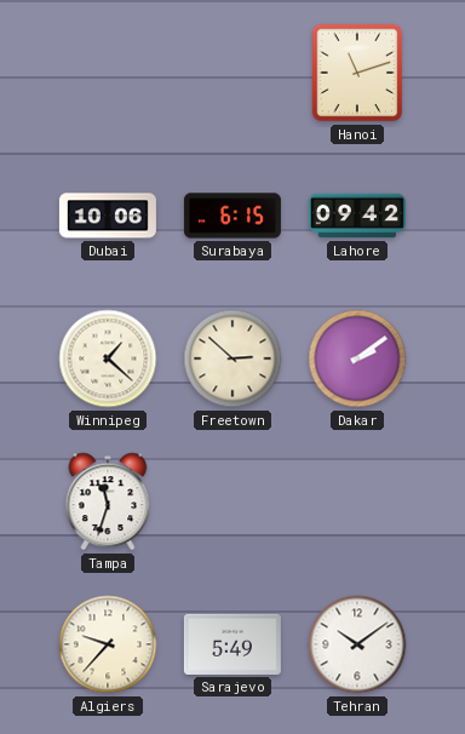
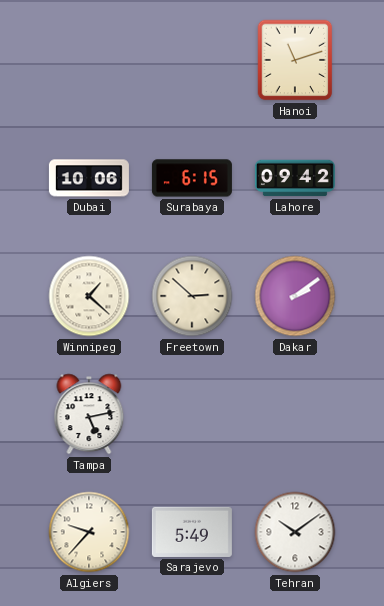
Tampa: 11:33 -> 5:13 (89, 414)
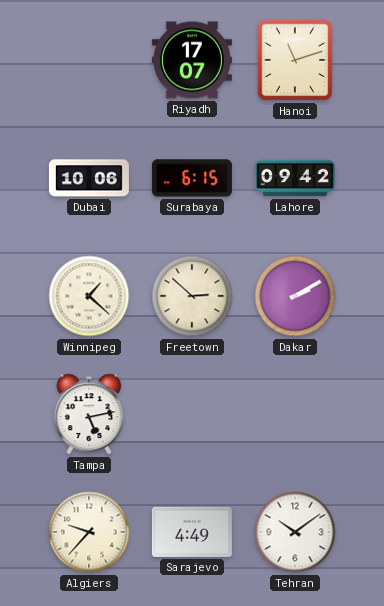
Riyadh: none -> 17:07 (192, 60)
Dakar: 2:09 -> 2:10 (295, 296)
Sarajevo: 5:49 -> 4:49 (192, 532)
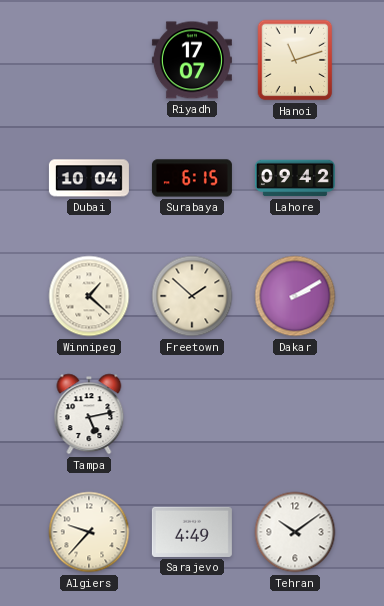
Dubai: 10:06 -> 10:04 (89, 178)
Freetown: 2:52 -> 1:52 (192, 296)
